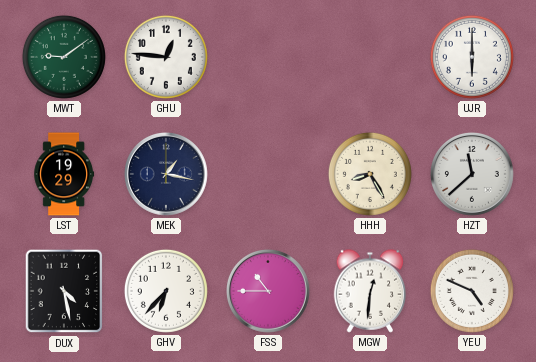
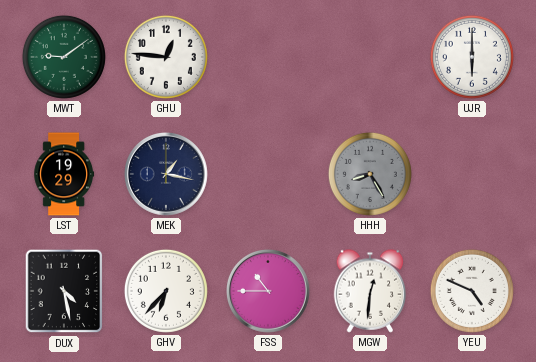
HHH dial: cream -> grey (370, 174)
HZT: 11:38 -> none (472, 174)
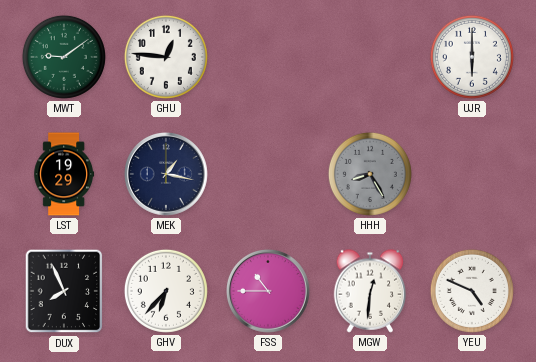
DUX: 4:28 -> 7:56 (64, 291)
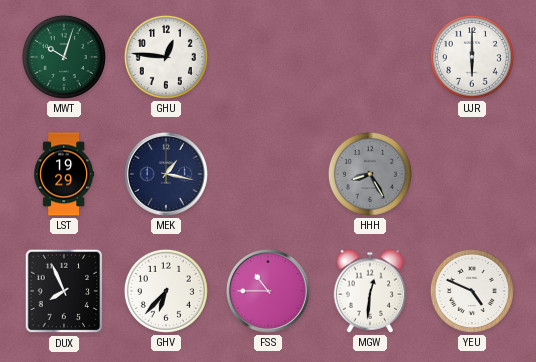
MWT: 9:09 -> 10:03 (64, 57)
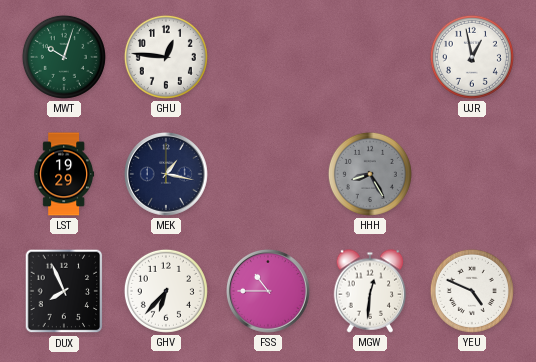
UJR: 6:00 -> 12:58 (472, 57)
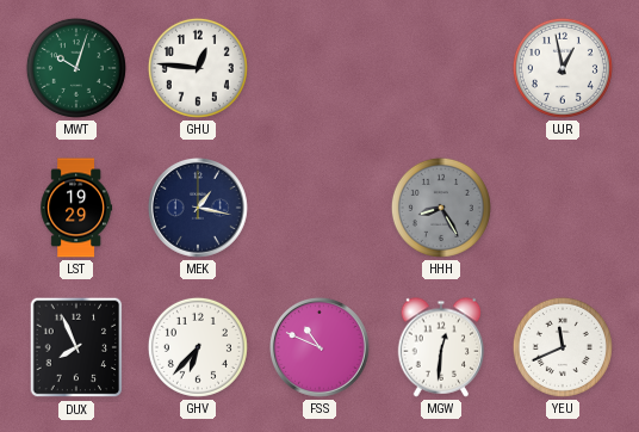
FSS: 10:45 -> 10:49 (319, 347)
YEU: 4:49 -> 11:41 (563, 347)
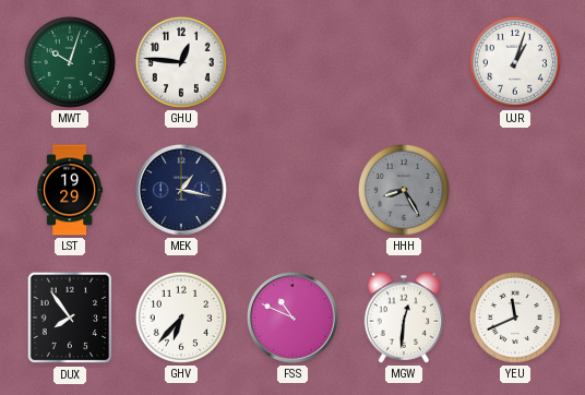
UJR: 12:58 -> 1:03 (515, 62)
DUX: 7:56 -> 7:54 (70, 318)
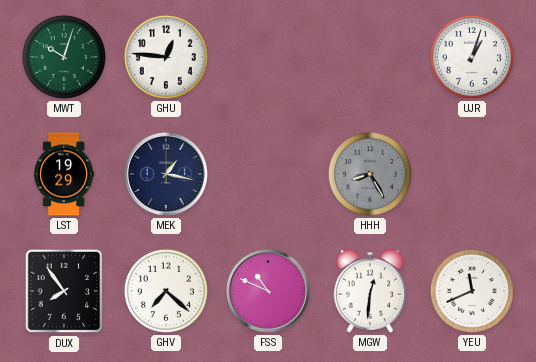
GHV: 6:37 -> 7:22 (166, 291)
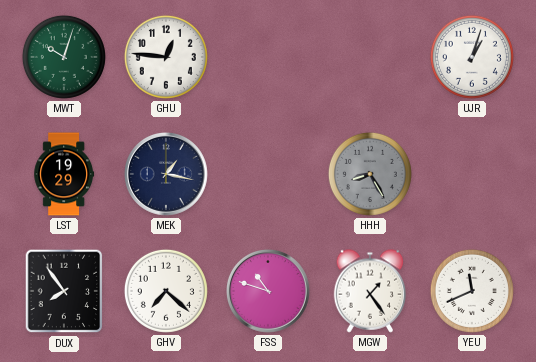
FSS: 10:49 -> 10:48 (268, 291)
MGW: 12:31 -> 1:24 (370, 291)
